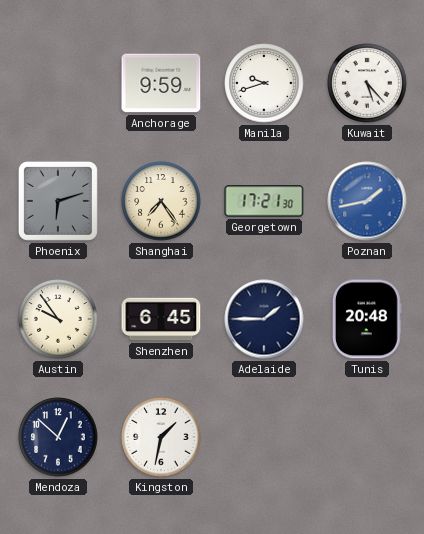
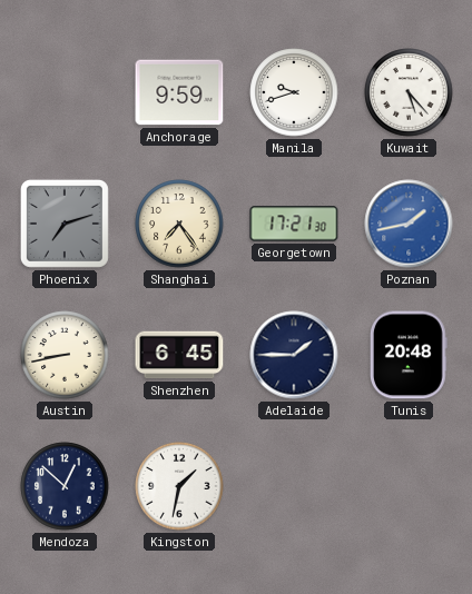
Phoenix: 6:12 -> 7:12 (65, 224)
Austin: 9:54 -> 8:43 (65, 355)
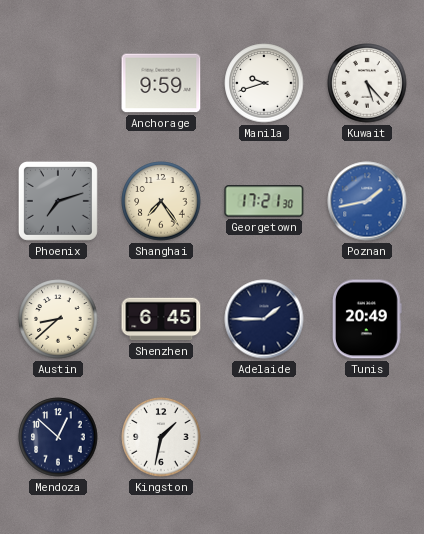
Austin: 8:43 -> 8:38 (58, 319)
Tunis: 20:48 -> 20:49 (367, 319)
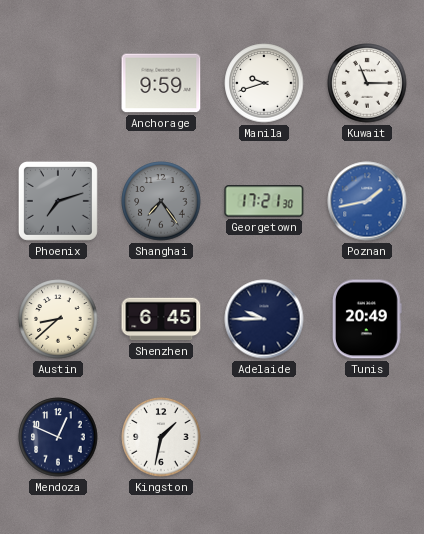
Kuwait: 5:23 -> 11:15 (367, 83)
Shanghai dial: cream -> grey (161, 201)
Adelaide: 1:45 -> 9:45 (264, 319)
Mendoza: 12:52 -> 12:49 (58, 437)
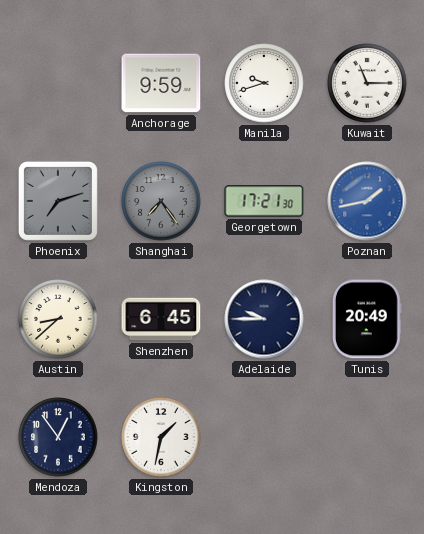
Mendoza: 12:49 -> 12:54 (58, 437)
